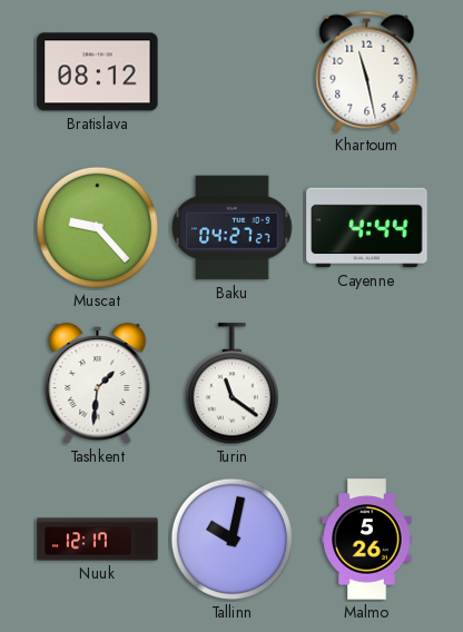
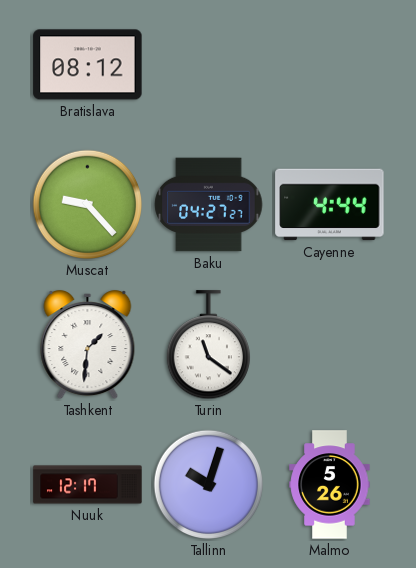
Khartoum: 11:28 -> none (367, 71)
Tallinn: 10:02 -> 10:03 (209, 485)
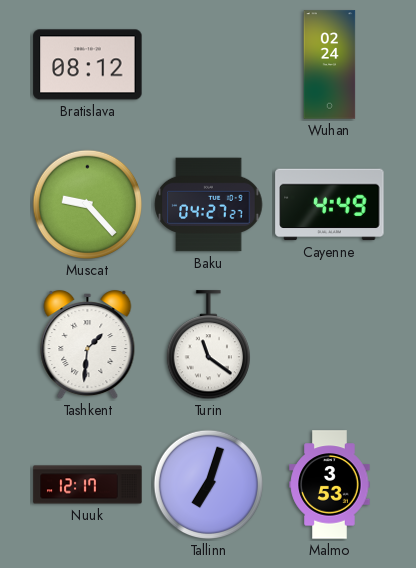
Wuhan: none -> 02:24 (330, 65)
Cayenne: 4:44 -> 4:49 (330, 205)
Tallinn: 10:03 -> 7:03 (209, 485)
Malmo: 5:26 -> 3:53 (330, 485)
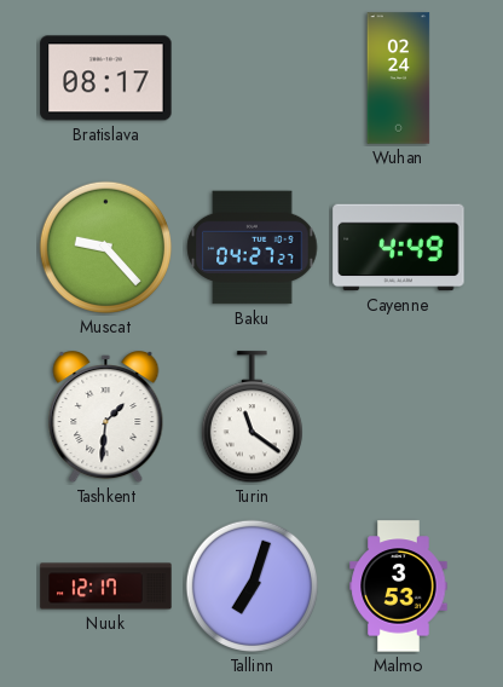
Bratislava: 08:12 -> 08:17 (106, 79)
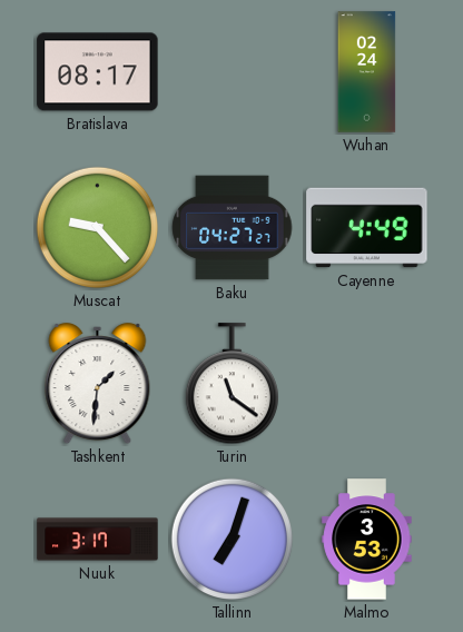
Nuuk: 12:17 -> 3:17 (98, 540)
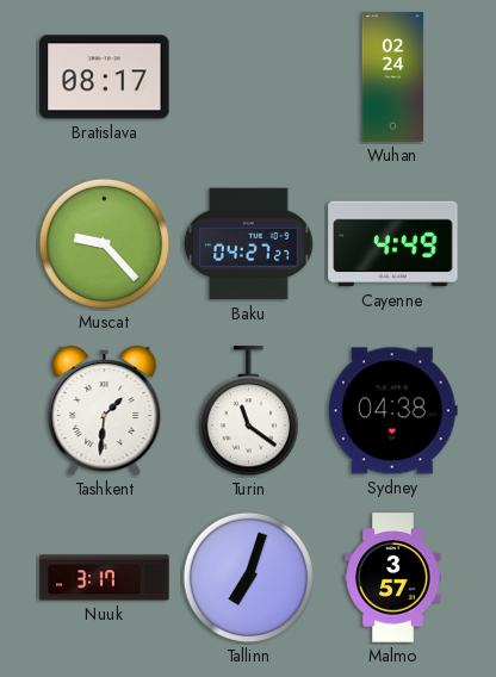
Sydney: none -> 04:38 (392, 411)
Malmo: 3:53 -> 3:57 (393, 578)
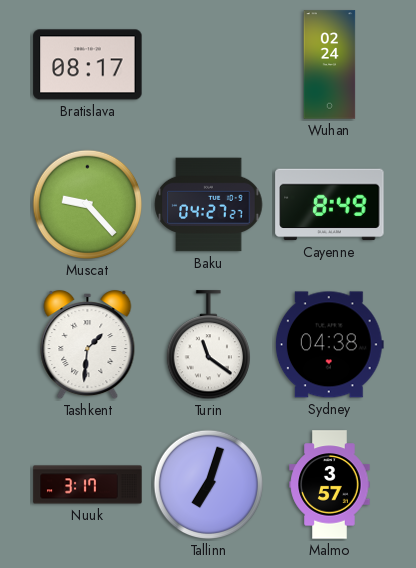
Cayenne: 4:49 -> 8:49 (330, 205)
